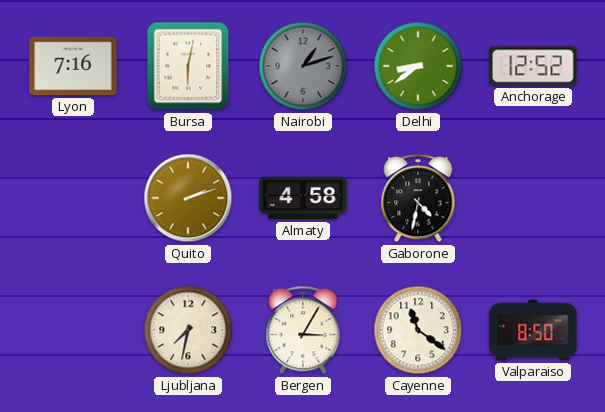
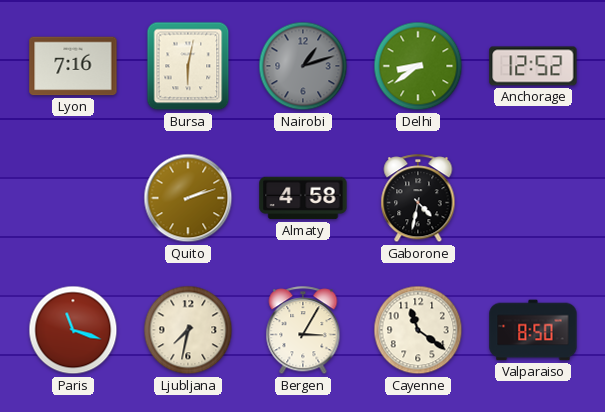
Paris: none -> 11:18 (73, 330)
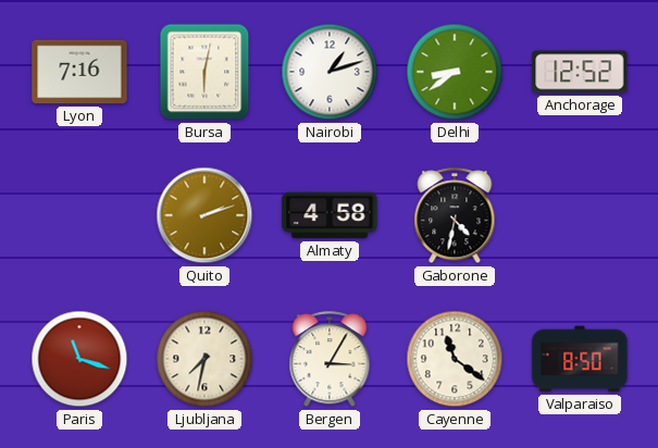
Nairobi dial: grey -> white (330, 72)
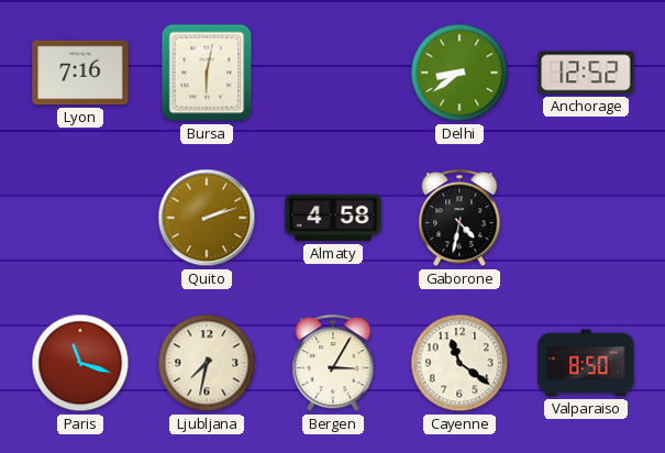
Nairobi: 1:12 -> none (330, 72)
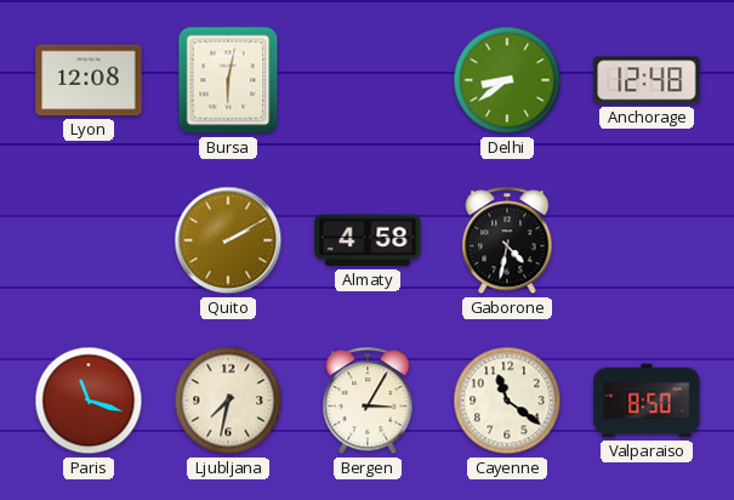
Lyon: 7:16 -> 12:08 (89, 80)
Anchorage: 12:52 -> 12:48 (647, 80)
Quito: 2:12 -> 2:10 (228, 240)
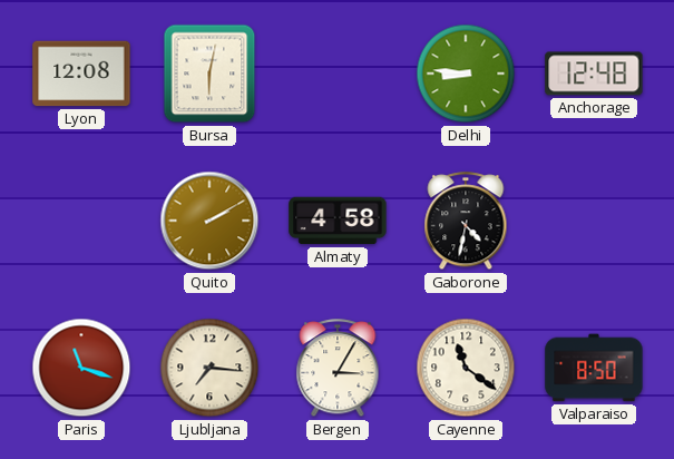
Delhi: 8:39 -> 8:46 (466, 74)
Ljubljana: 7:32 -> 7:16 (209, 368)
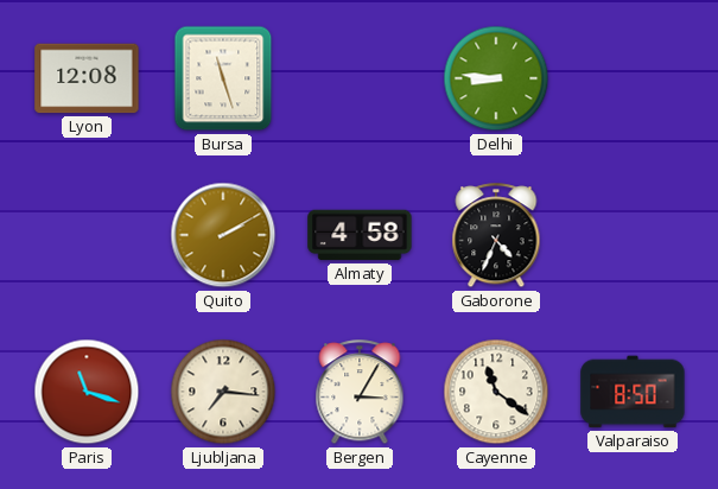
Bursa: 6:02 -> 11:27 (223, 78)
Anchorage: 12:48 -> none (594, 74)
Gaborone: 4:32 -> 4:34 (496, 236)
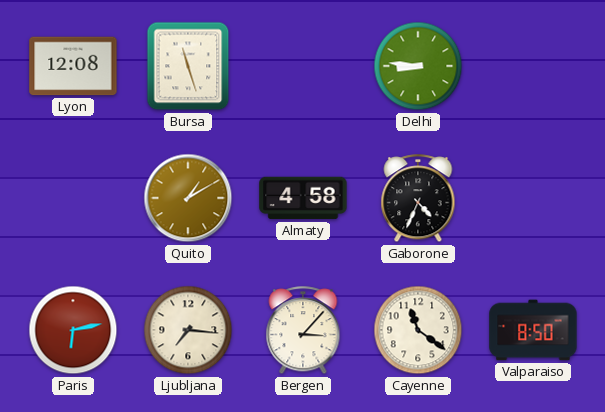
Quito: 2:10 -> 1:10 (188, 198)
Paris: 11:18 -> 6:13 (73, 330)
Bergen: 3:05 -> 3:07 (303, 331)
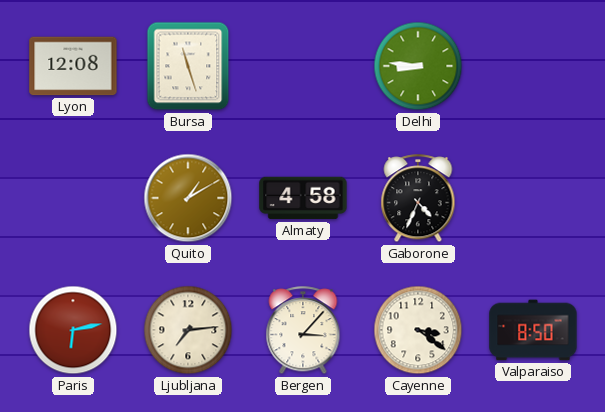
Ljubljana: 7:16 -> 7:14 (188, 330)
Cayenne: 11:21 -> 3:21 (418, 330)
